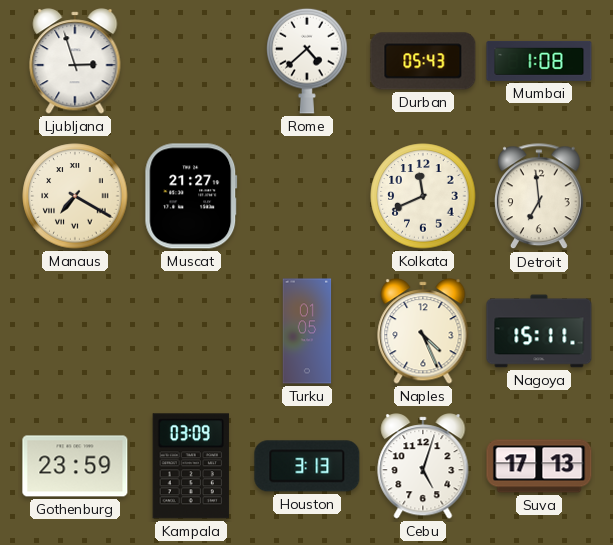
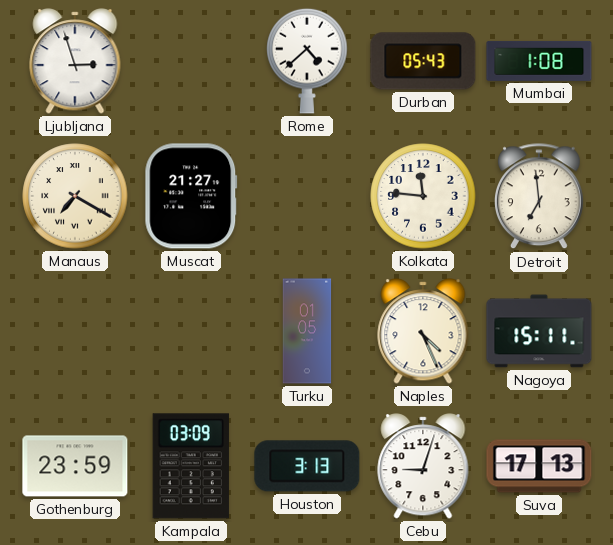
Kolkata: 11:41 -> 11:46 (423, 196)
Cebu: 5:03 -> 9:03 (423, 466)
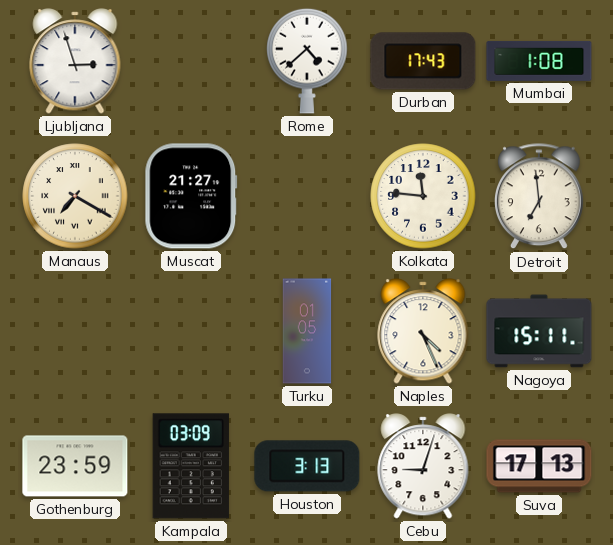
Durban: 05:43 -> 17:43 (423, 61)
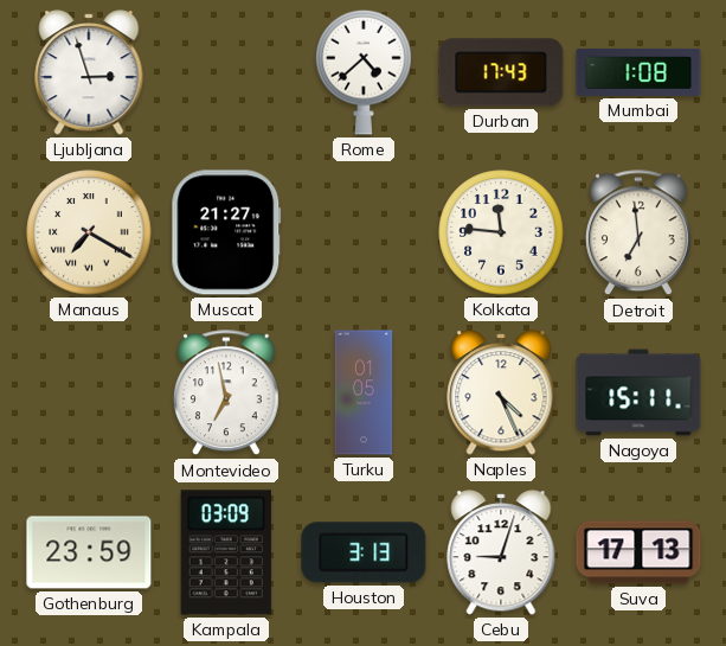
Montevideo: none -> 6:58 (226, 394)
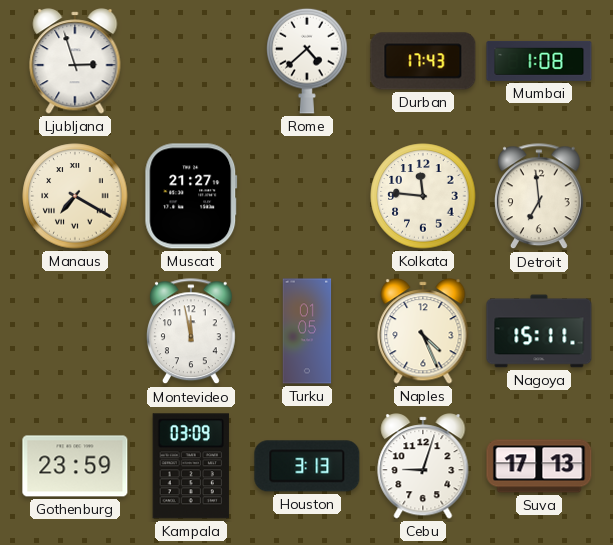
Montevideo: 6:58 -> 11:58 (191, 332)
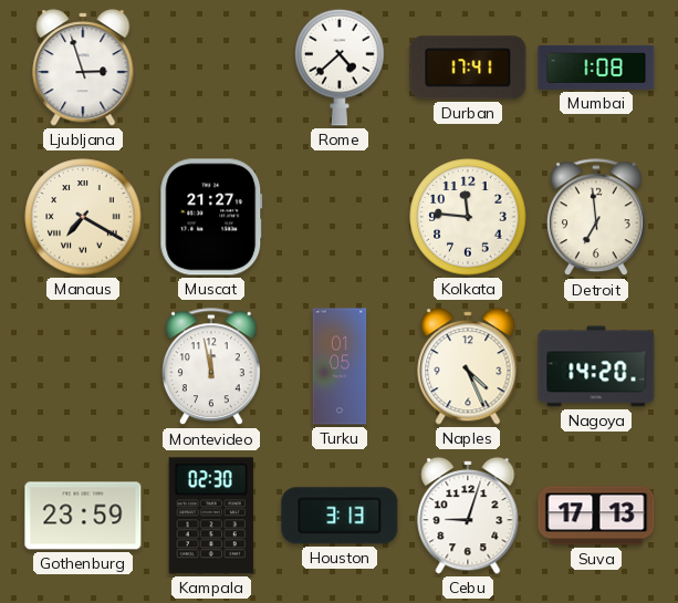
Durban: 17:43 -> 17:41 (468, 67)
Nagoya: 15:11 -> 14:20 (596, 366)
Kampala: 03:09 -> 02:30 (211, 516)
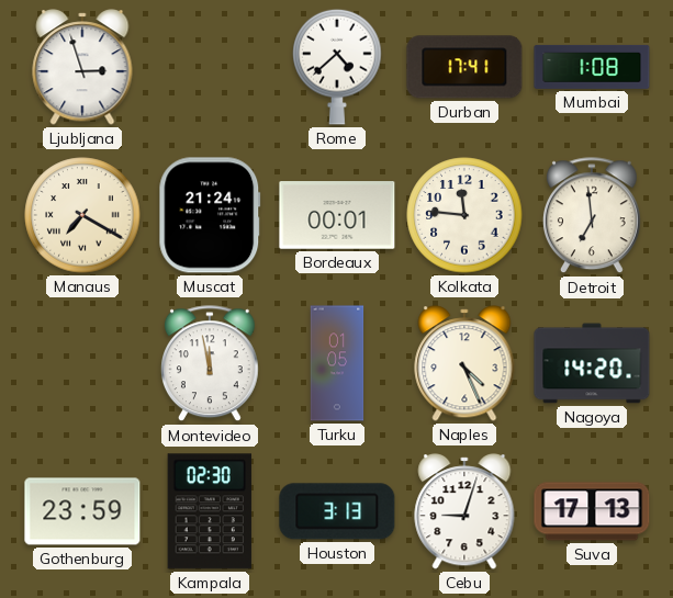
Muscat: 21:27 -> 21:24 (210, 215)
Bordeaux: none -> 00:01 (337, 215)
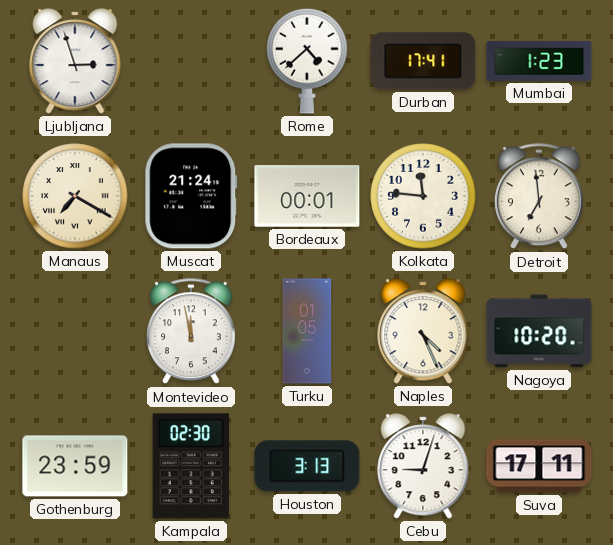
Mumbai: 1:08 -> 1:23 (539, 61)
Nagoya: 14:20 -> 10:20 (539, 331)
Suva: 17:13 -> 17:11 (539, 466)
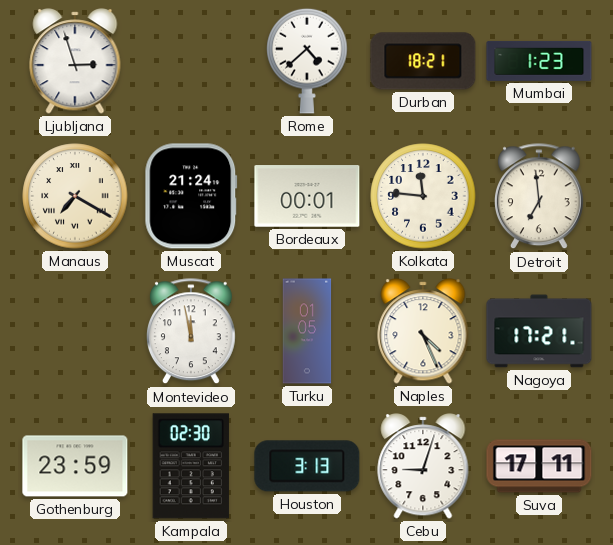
Durban: 17:41 -> 18:21 (423, 61)
Nagoya: 10:20 -> 17:21 (539, 331)
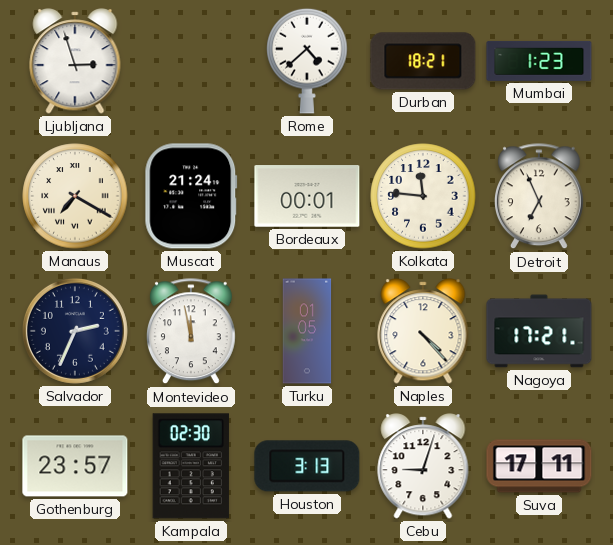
Detroit: 6:59 -> 6:56 (539, 197)
Salvador: none -> 2:34 (75, 331)
Naples: 4:26 -> 4:23 (423, 331)
Gothenburg: 23:59 -> 23:57 (75, 466)
